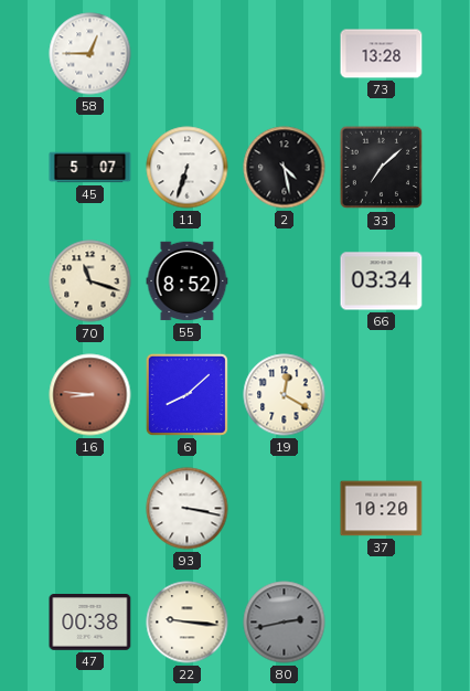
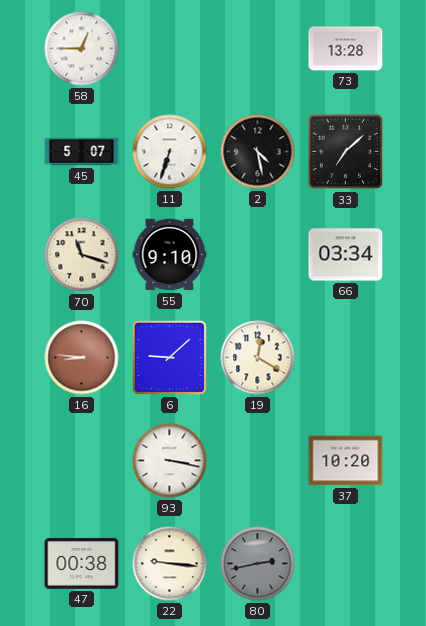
55: 8:52 -> 9:10 (170, 255)
6: 8:08 -> 9:08 (169, 357)
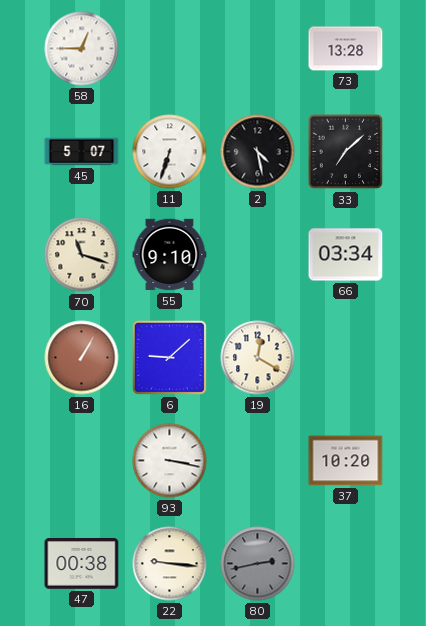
16: 8:46 -> 1:05 (82, 358)
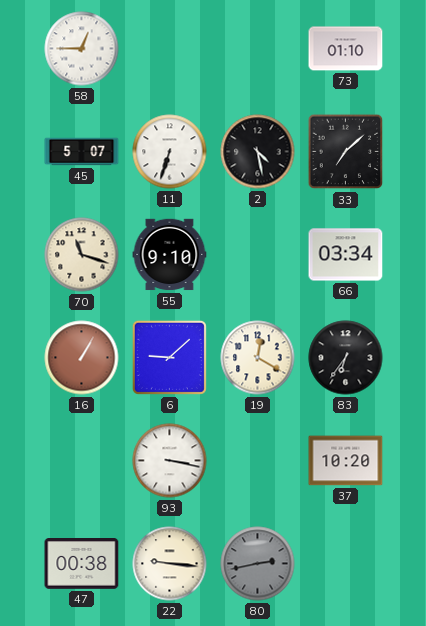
73: 13:28 -> 01:10 (346, 49)
83: none -> 6:36 (346, 358)
